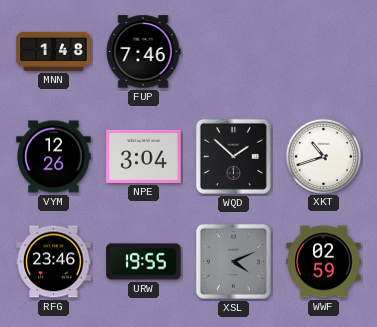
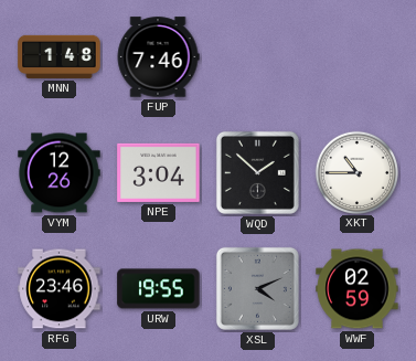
XKT: 10:42 -> 10:45 (356, 172)
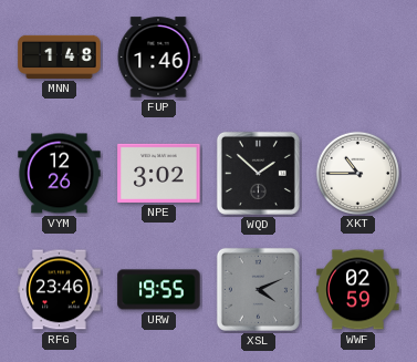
FUP: 7:46 -> 1:46 (158, 58)
NPE: 3:04 -> 3:02 (159, 173)
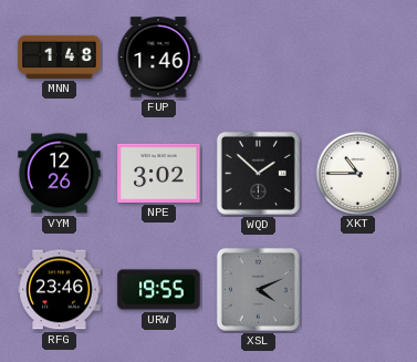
WWF: 02:59 -> none (358, 290)
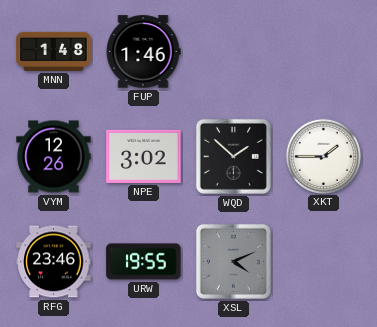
XKT: 10:45 -> 1:45 (323, 156)
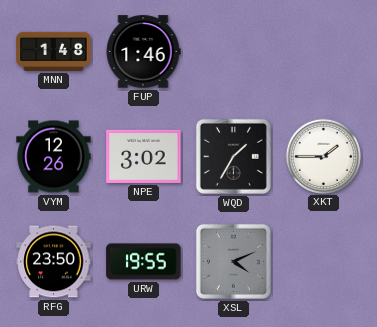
WQD: 1:52 -> 1:35 (233, 156)
RFG: 23:46 -> 23:50 (54, 262)
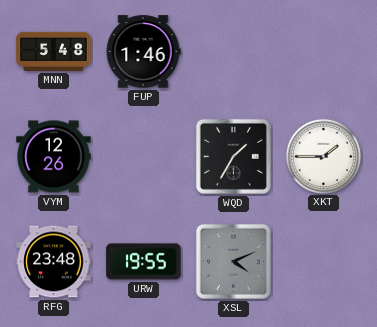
MNN: 1:48 -> 5:48 (54, 51)
NPE: 3:02 -> none (144, 156)
RFG: 23:50 -> 23:48 (54, 262)
